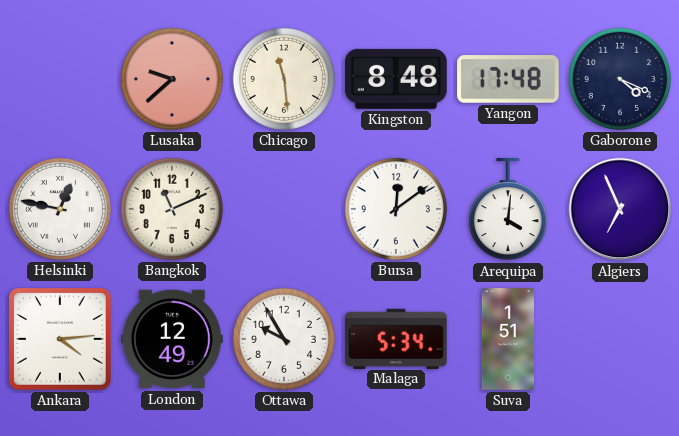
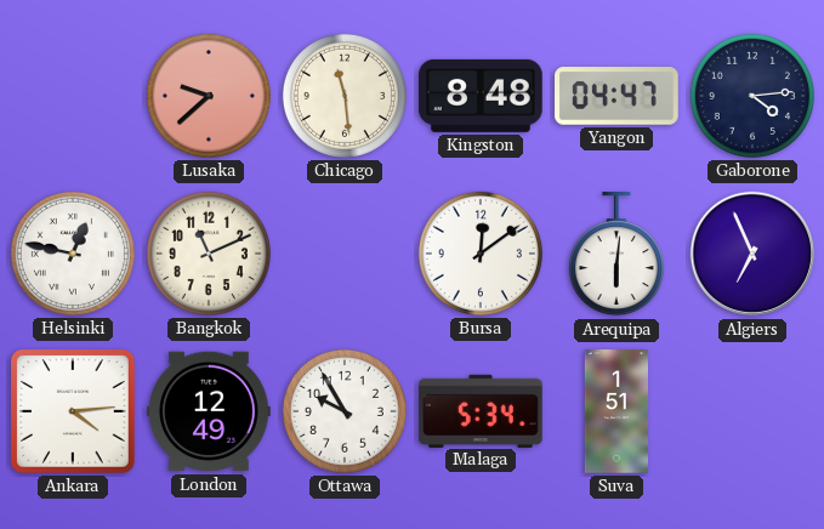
Yangon: 17:48 -> 04:47 (616, 96)
Gaborone: 4:19 -> 4:14 (752, 96)
Arequipa: 4:01 -> 6:01 (616, 255)
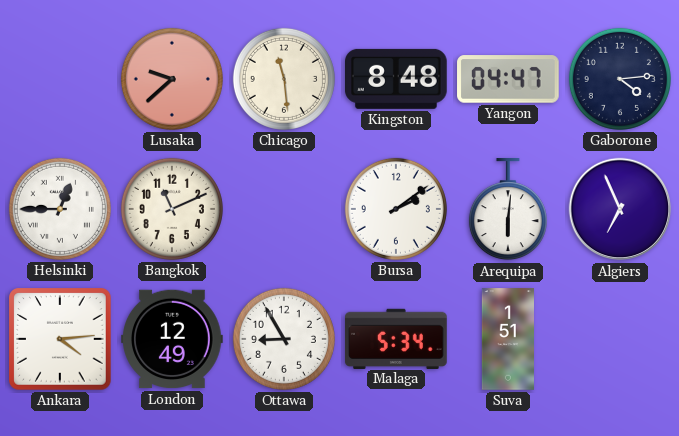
Helsinki: 12:47 -> 12:45 (60, 209)
Bursa: 12:09 -> 2:09 (396, 209)
Ottawa: 9:55 -> 8:55 (284, 339)
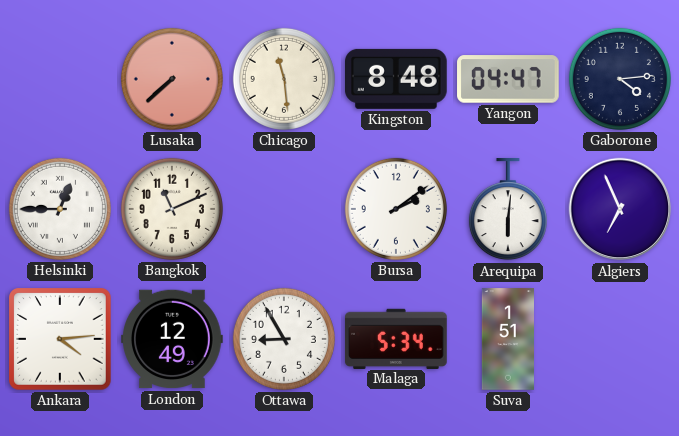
Lusaka: 9:38 -> 7:38 (172, 79)
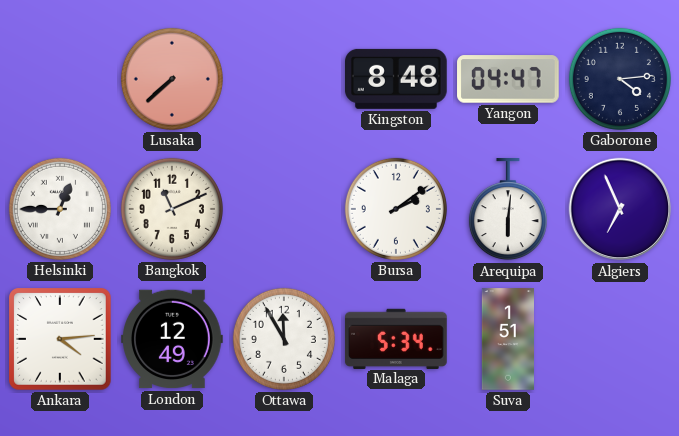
Chicago: 11:29 -> none (284, 79)
Ottawa: 8:55 -> 11:55 (284, 339)
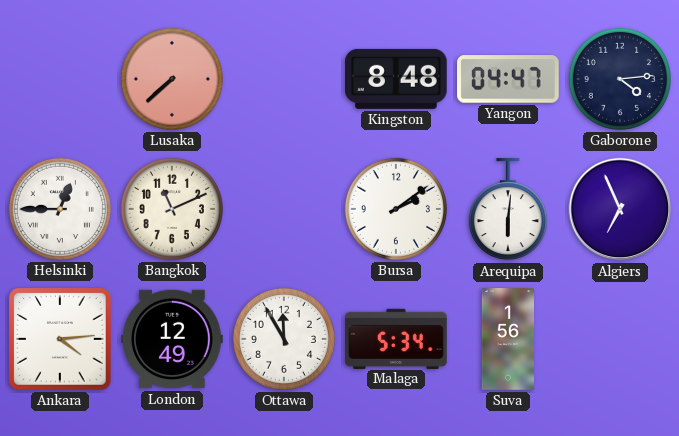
Suva: 1:51 -> 1:56 (507, 339)
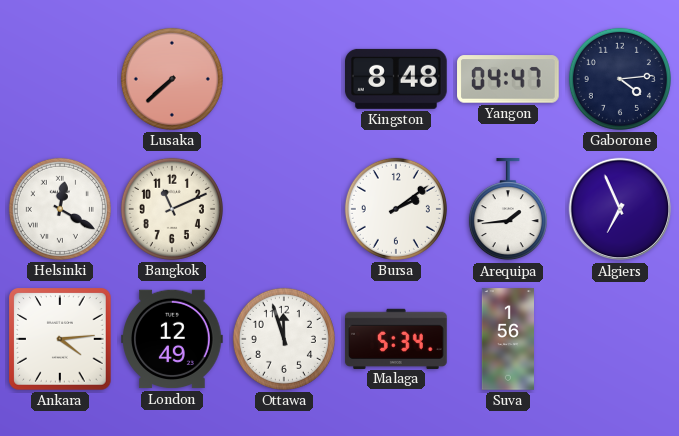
Helsinki: 12:45 -> 12:20 (60, 209)
Arequipa: 6:01 -> 1:44 (508, 210)
Ottawa: 11:55 -> 11:57 (284, 339)
